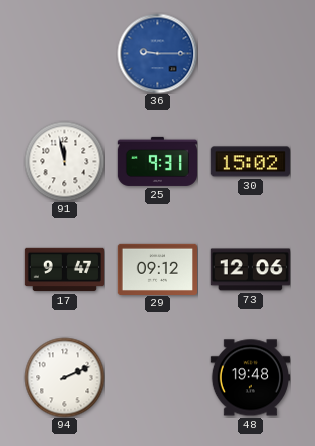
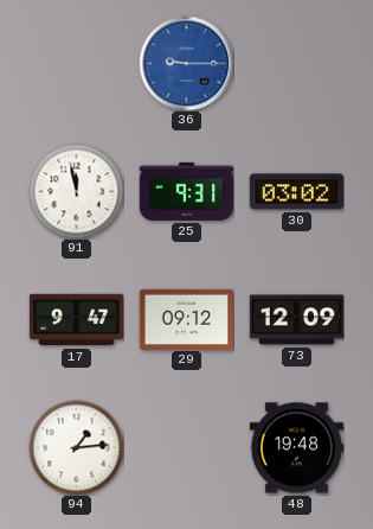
30: 15:02 -> 03:02 (296, 192)
73: 12:06 -> 12:09 (296, 320)
94: 2:11 -> 1:14 (76, 447)
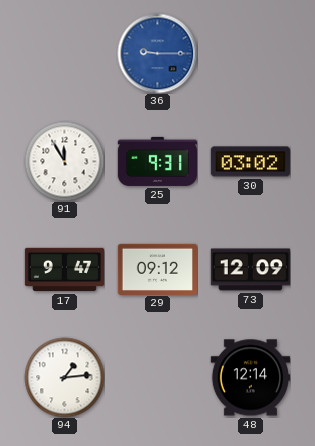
91: 11:58 -> 11:55 (64, 161)
48: 19:48 -> 12:14 (250, 378)
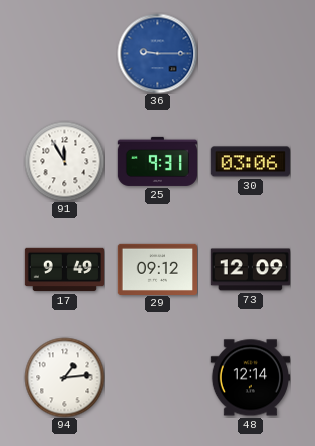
30: 03:02 -> 03:06 (250, 162)
17: 9:47 -> 9:49 (64, 270)
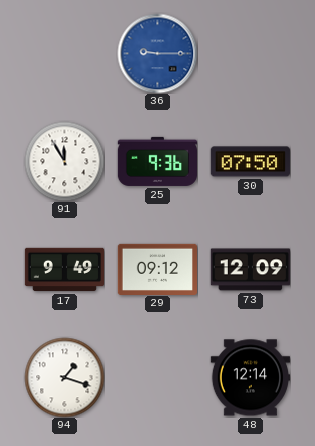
25: 9:31 -> 9:36 (157, 161)
30: 03:06 -> 07:50 (250, 162)
94: 1:14 -> 1:18 (64, 377)
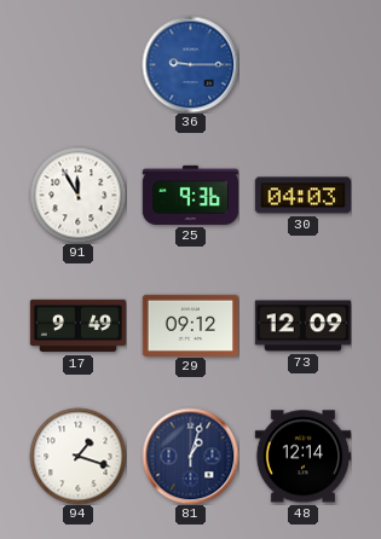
30: 07:50 -> 04:03 (302, 196)
81: none -> 1:03 (190, 456)
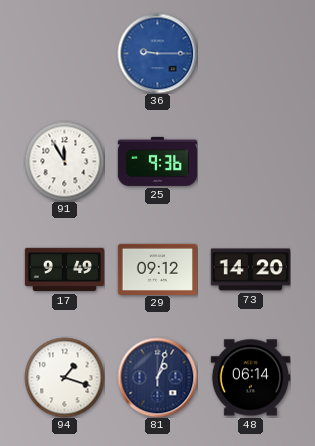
30: 04:03 -> none (302, 196)
73: 12:09 -> 14:20 (250, 270)
48: 12:14 -> 06:14 (250, 378)
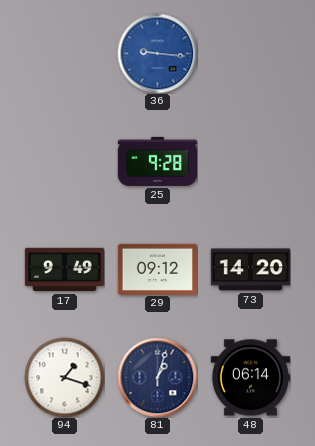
36: 9:15 -> 9:16 (157, 53)
91: 11:55 -> none (64, 161)
25: 9:36 -> 9:28 (157, 161)
